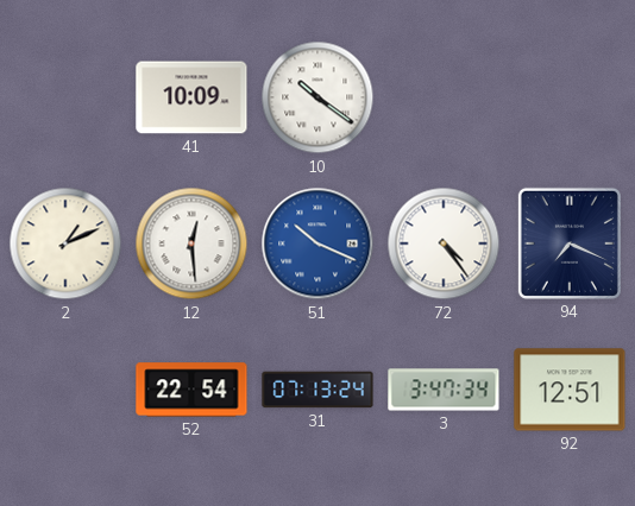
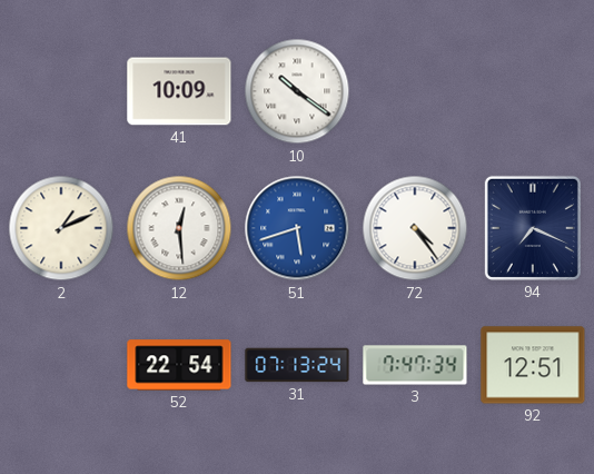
51: 10:19 -> 5:42 (297, 228)
3: 3:47 -> 7:47 (415, 365)
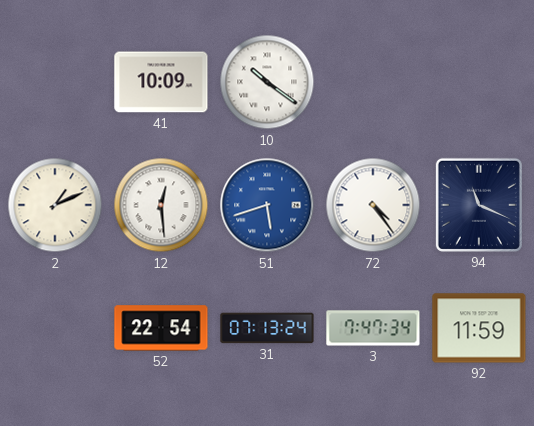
94: 7:19 -> 11:19 (479, 205)
92: 12:51 -> 11:59 (479, 328)
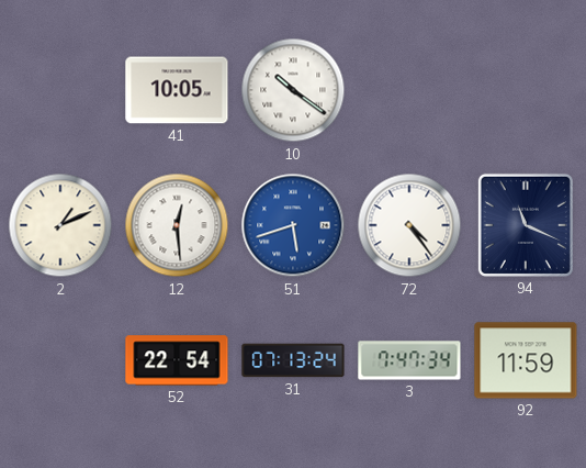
41: 10:09 -> 10:05 (177, 90)
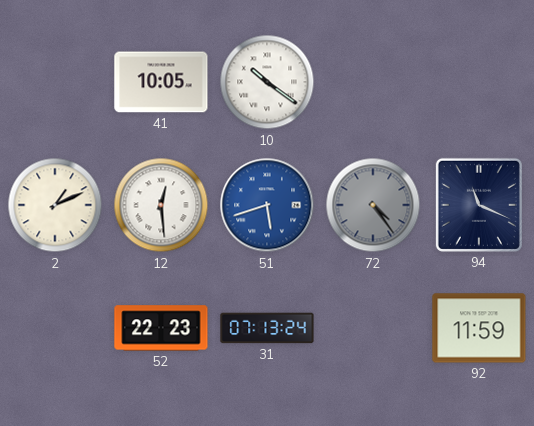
72 dial: white -> grey (373, 205)
52: 22:54 -> 22:23 (161, 328)
3: 7:47 -> none (409, 360)
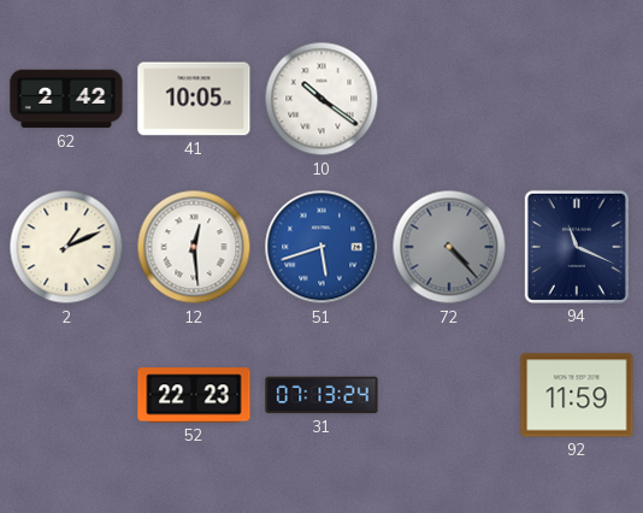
62: none -> 2:42 (66, 99)
72: 4:24 -> 4:23 (449, 247)
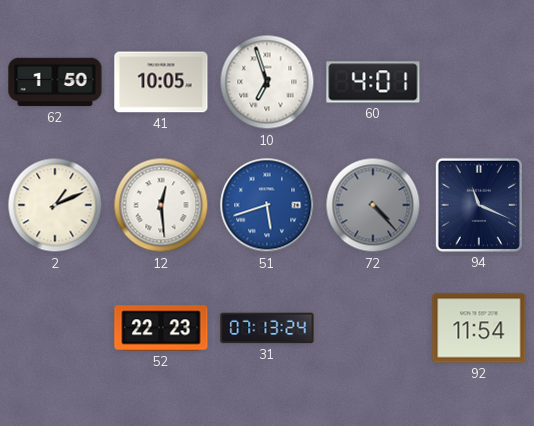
62: 2:42 -> 1:50 (55, 82)
10: 10:21 -> 6:57 (267, 82)
60: none -> 4:01 (373, 82)
92: 11:59 -> 11:54 (479, 328)
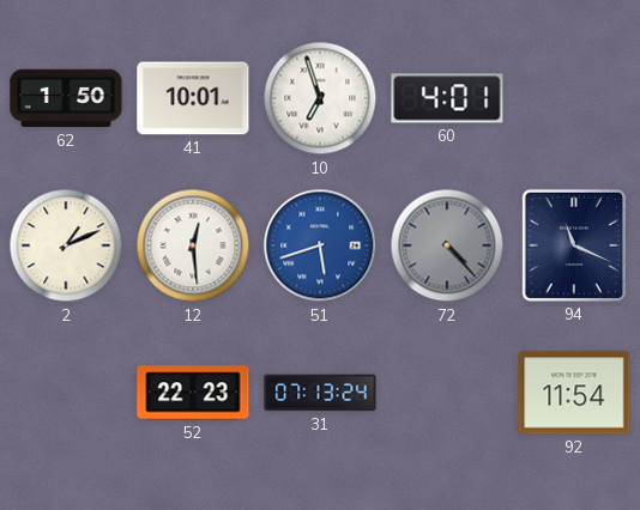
41: 10:05 -> 10:01 (193, 98)
